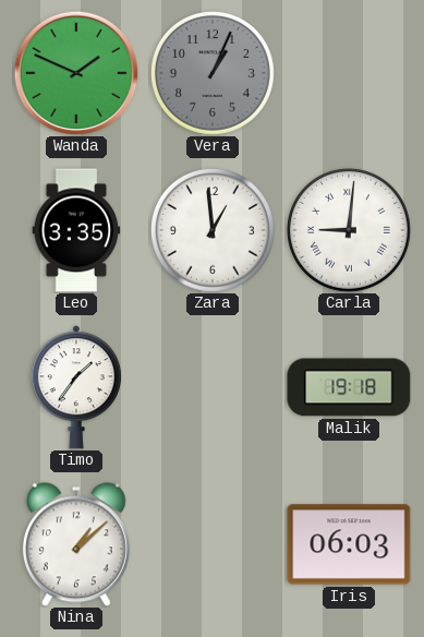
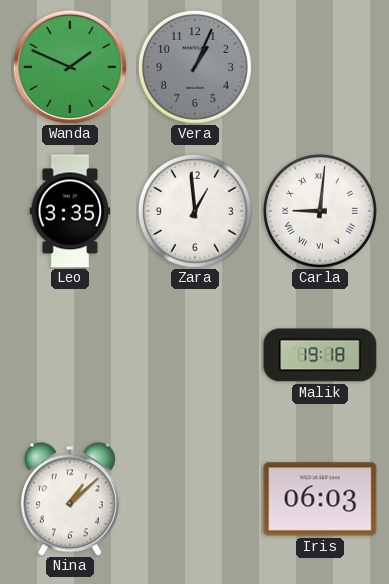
Timo: 1:36 -> none (76, 387)
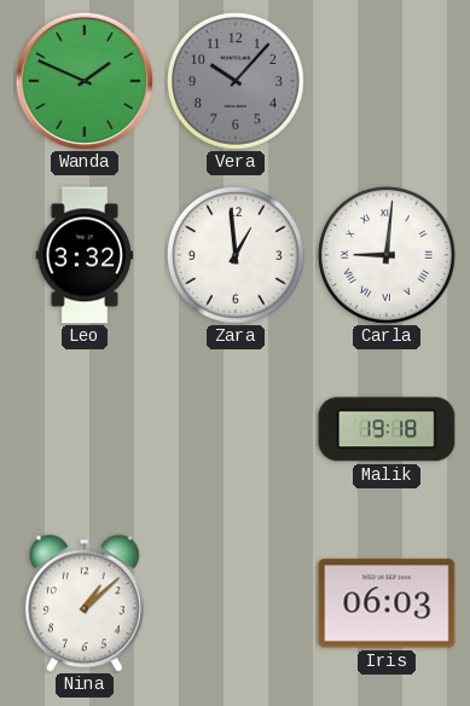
Vera: 1:04 -> 10:07 (236, 81)
Leo: 3:35 -> 3:32 (85, 255)
